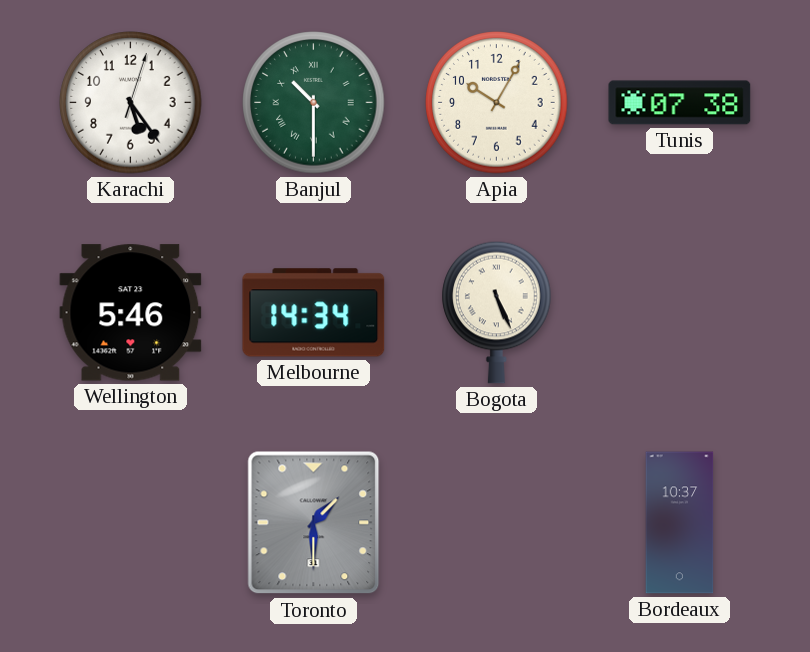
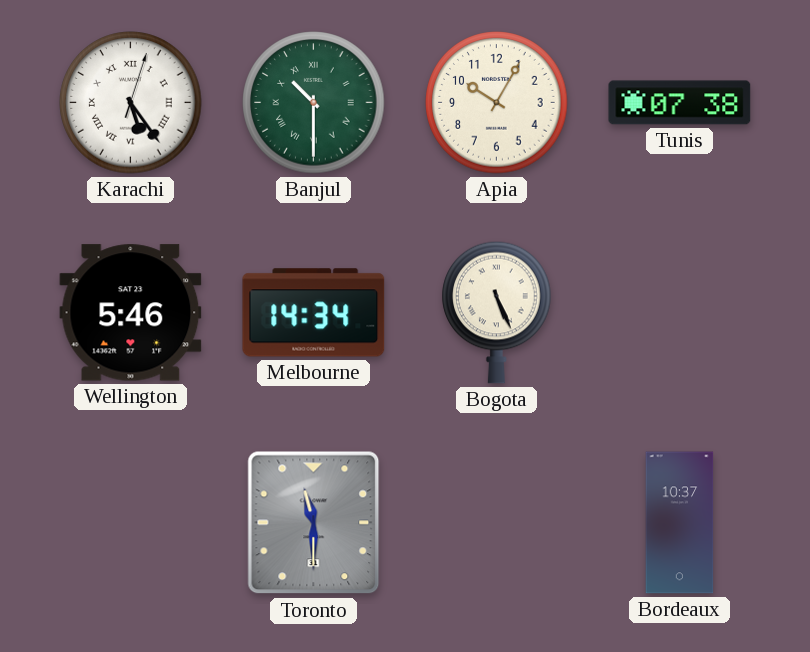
Karachi numerals: Arabic -> Roman (131, 103)
Toronto: 1:30 -> 11:30 (314, 523)
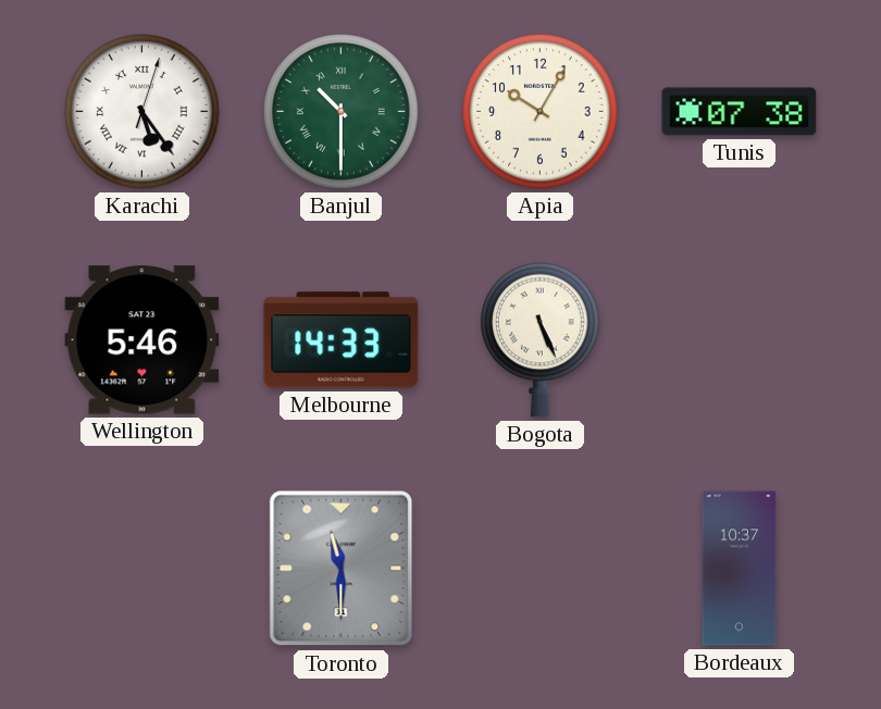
Melbourne: 14:34 -> 14:33 (342, 340)
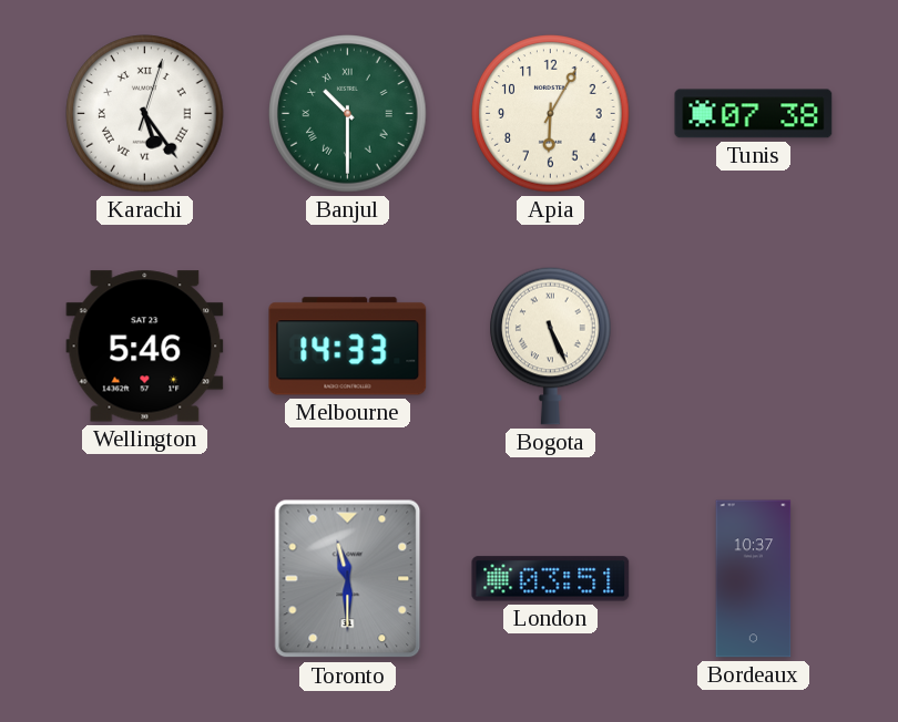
Apia: 10:05 -> 6:05 (551, 114)
London: none -> 03:51 (551, 579)
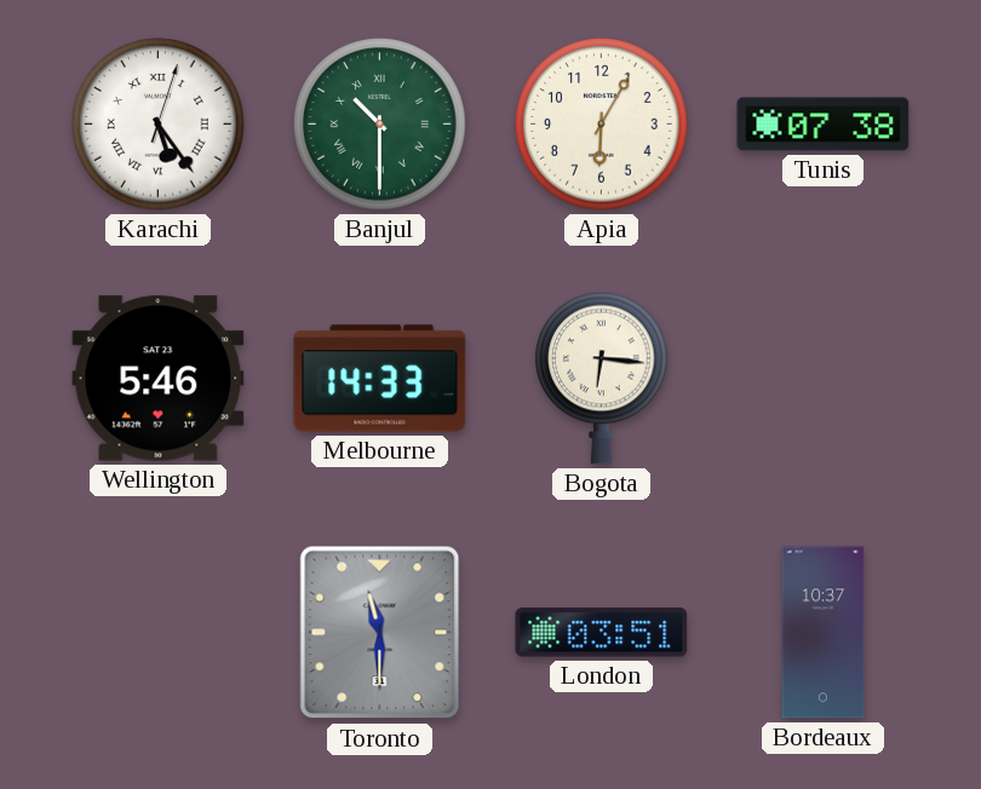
Bogota: 5:26 -> 6:16 (602, 378)
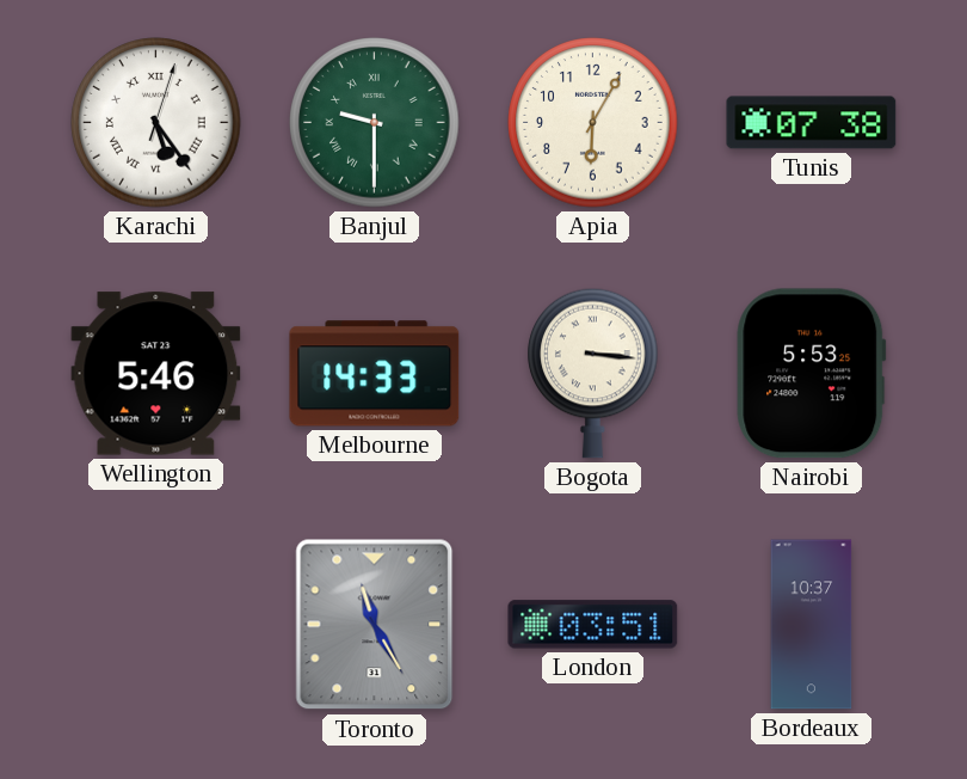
Banjul: 10:30 -> 9:30 (375, 123)
Bogota: 6:16 -> 3:16 (593, 373)
Nairobi: none -> 5:53 (812, 374)
Toronto: 11:30 -> 11:25 (375, 625)
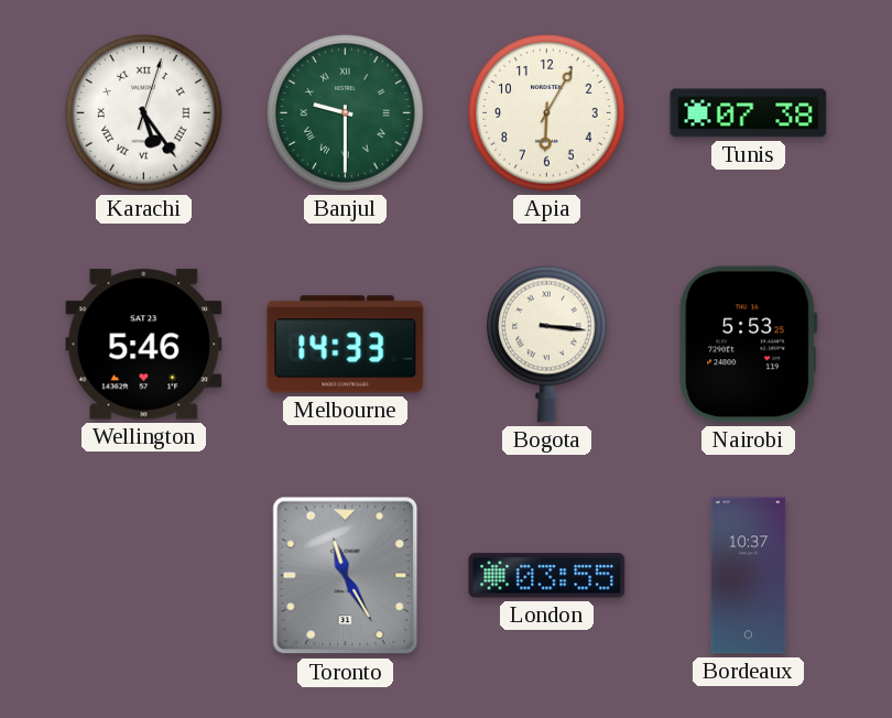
London: 03:51 -> 03:55 (547, 576)
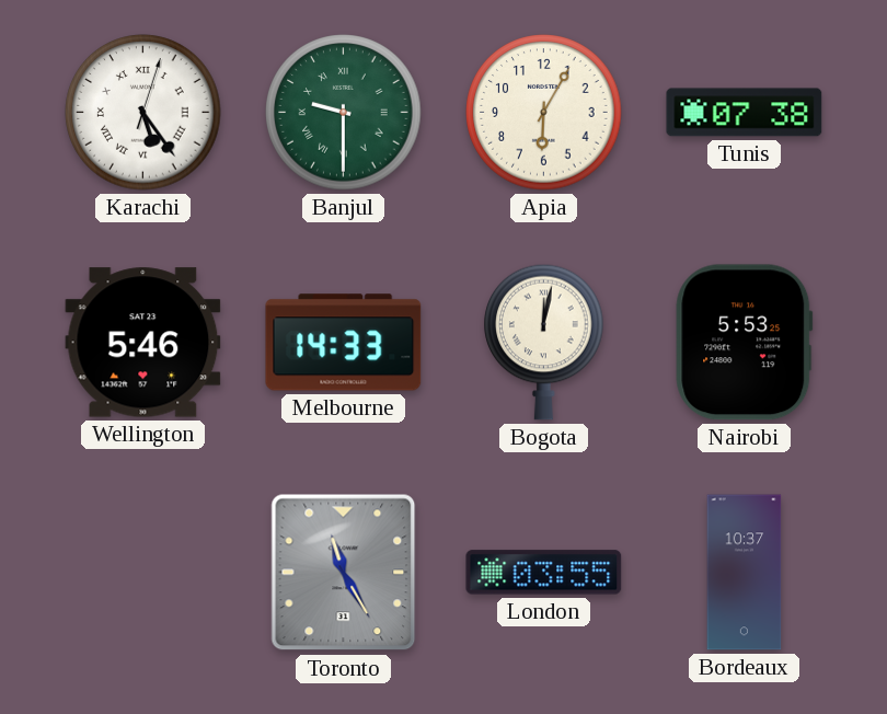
Bogota: 3:16 -> 12:02 (544, 342)
